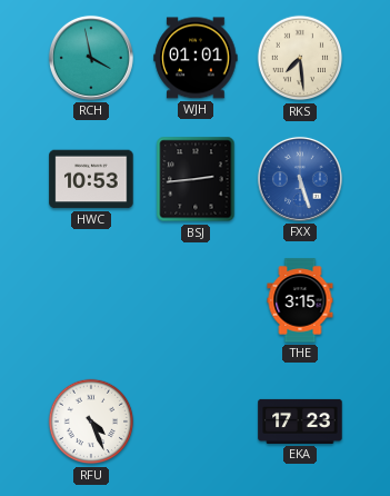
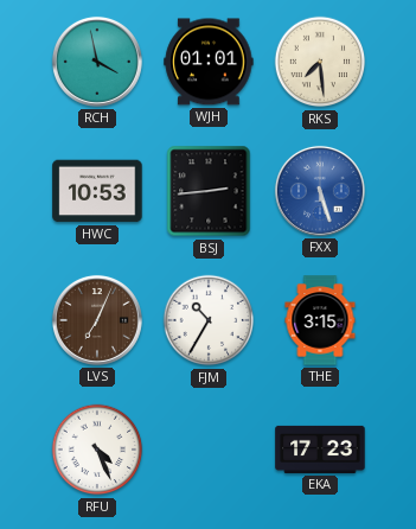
LVS: none -> 7:04 (97, 320)
FJM: none -> 10:35 (209, 320)
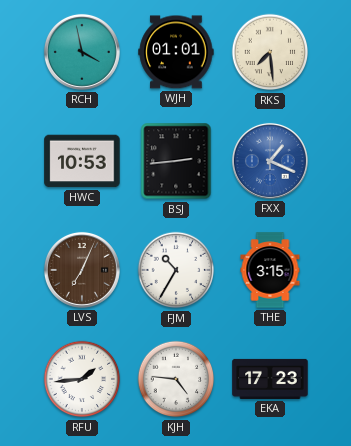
FXX: 5:27 -> 1:19 (270, 161)
RFU: 4:26 -> 1:44 (82, 379)
KJH: none -> 4:46 (176, 379)
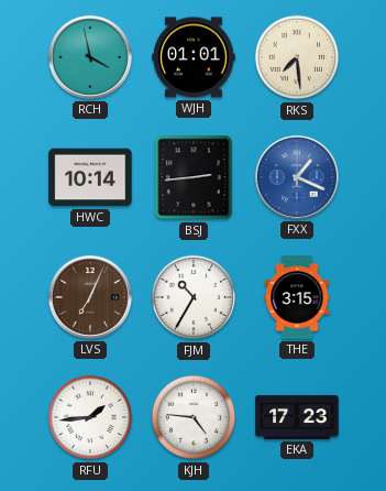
HWC: 10:53 -> 10:14 (90, 177)
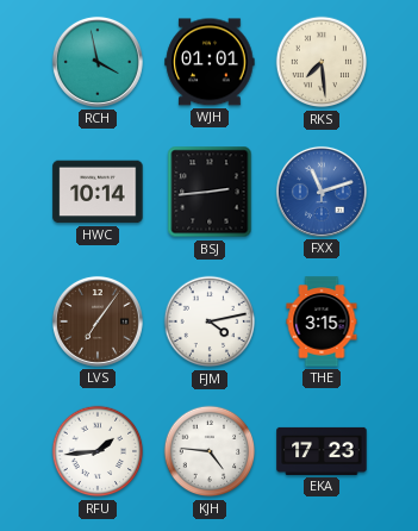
FXX: 1:19 -> 11:12 (322, 192)
LVS: 7:04 -> 7:06 (98, 321)
FJM: 10:35 -> 4:13 (210, 321)
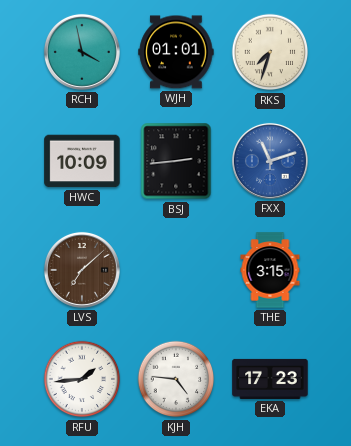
RKS: 7:29 -> 7:33 (270, 52)
HWC: 10:14 -> 10:09 (82, 161)
LVS: 7:06 -> 7:08 (82, 270)
FJM: 4:13 -> none (210, 321)
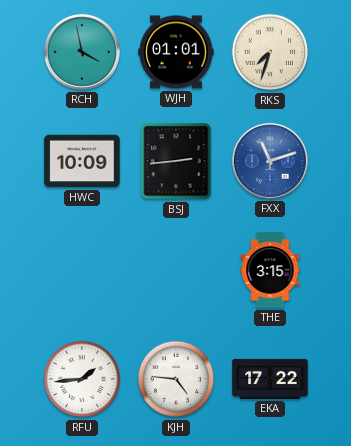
LVS: 7:08 -> none (82, 270)
EKA: 17:23 -> 17:22 (270, 379)
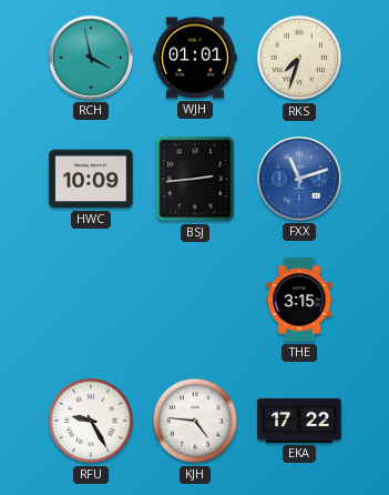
RFU: 1:44 -> 9:25 (91, 421)
